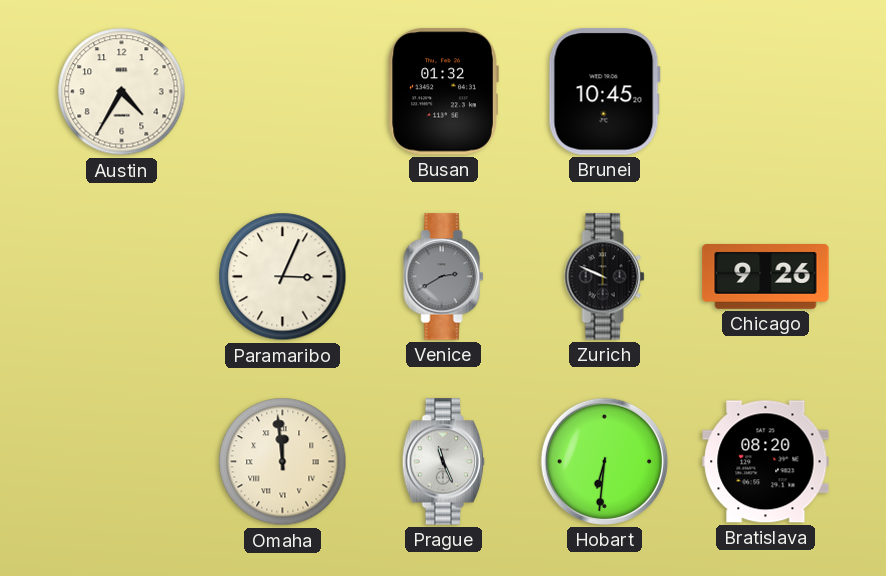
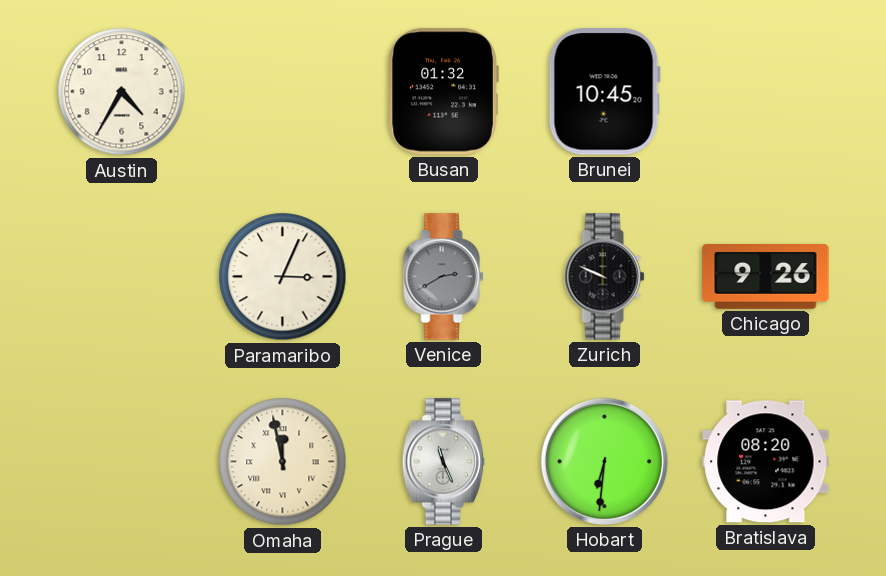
Omaha: 11:59 -> 11:58 (283, 462)
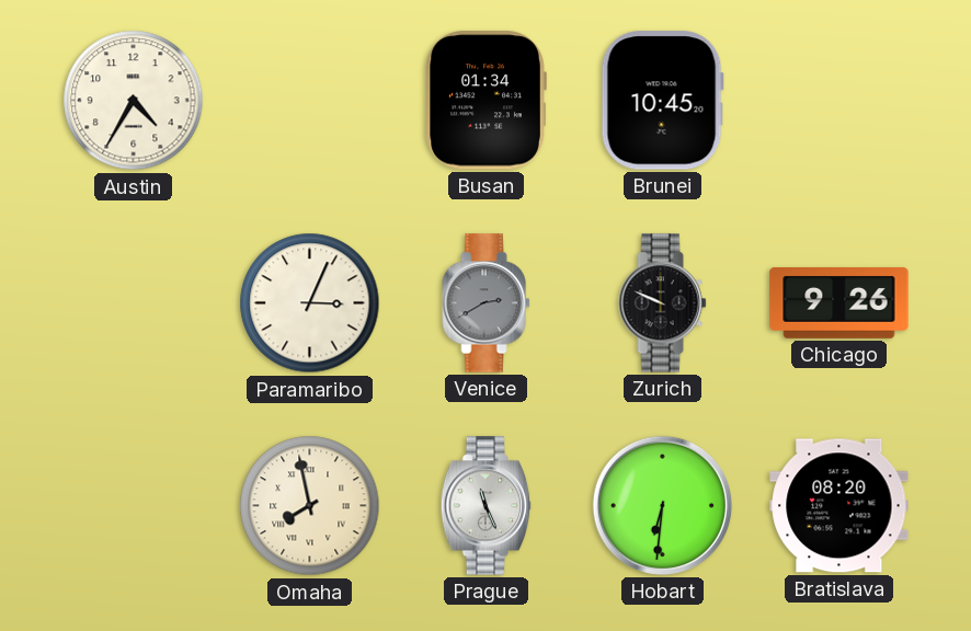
Busan: 01:32 -> 01:34 (485, 101)
Omaha: 11:58 -> 7:58 (310, 506)
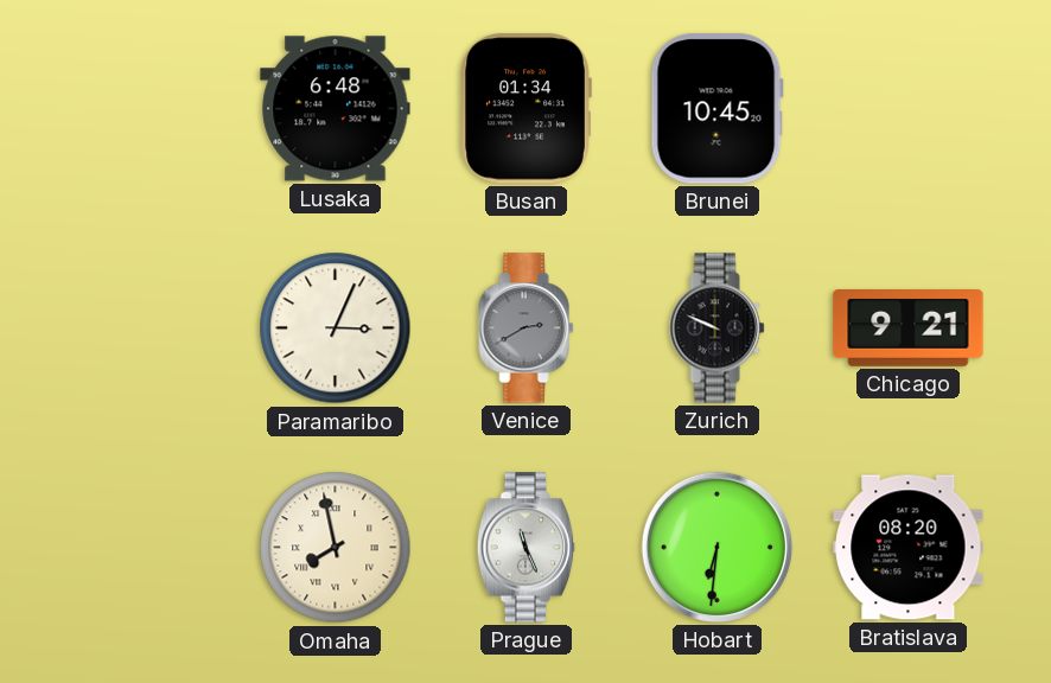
Austin: 4:35 -> none (134, 101)
Lusaka: none -> 6:48 (336, 109)
Chicago: 9:26 -> 9:21 (909, 328)
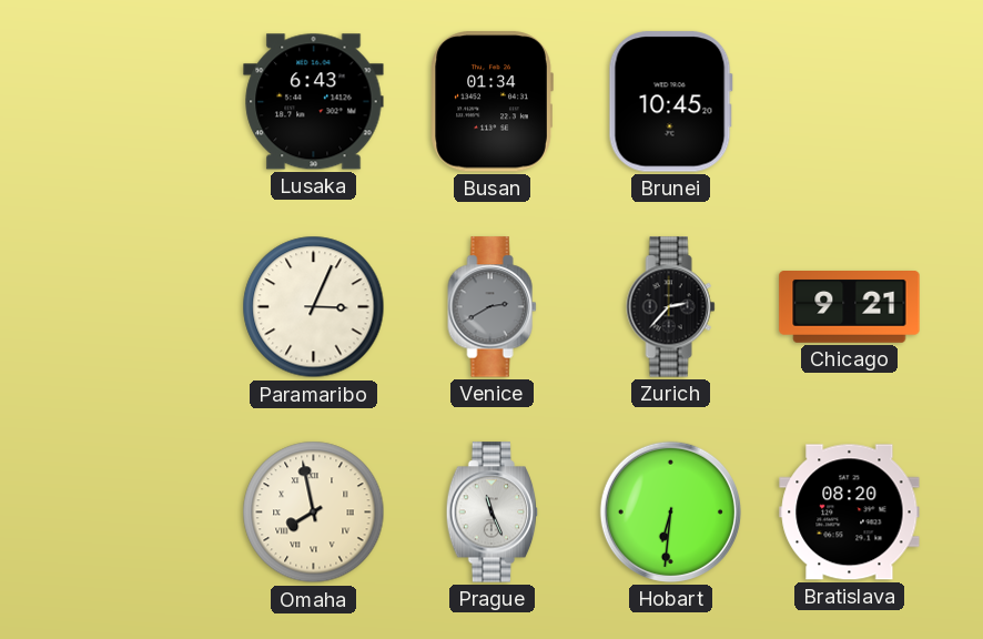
Lusaka: 6:48 -> 6:43 (314, 102)
Zurich: 9:49 -> 2:37 (671, 307)
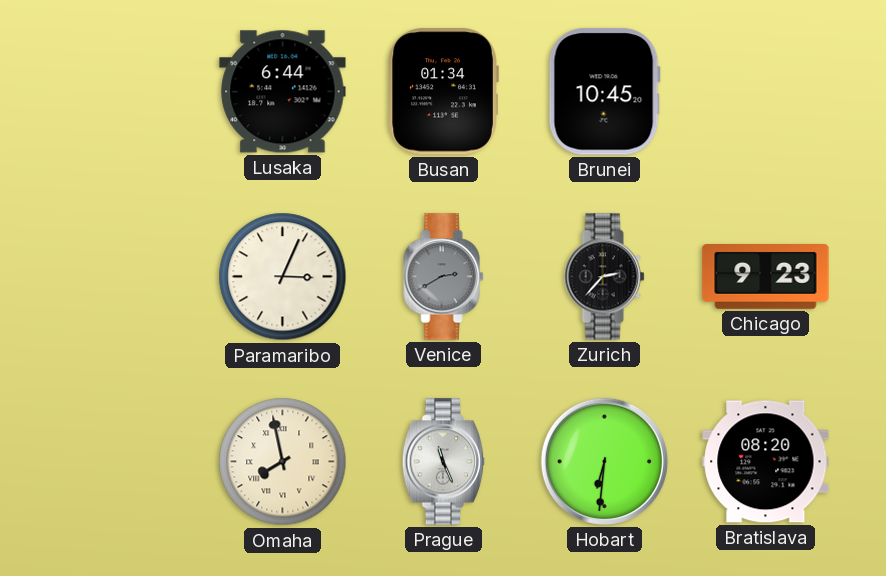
Lusaka: 6:43 -> 6:44 (283, 92)
Chicago: 9:21 -> 9:23 (766, 277)
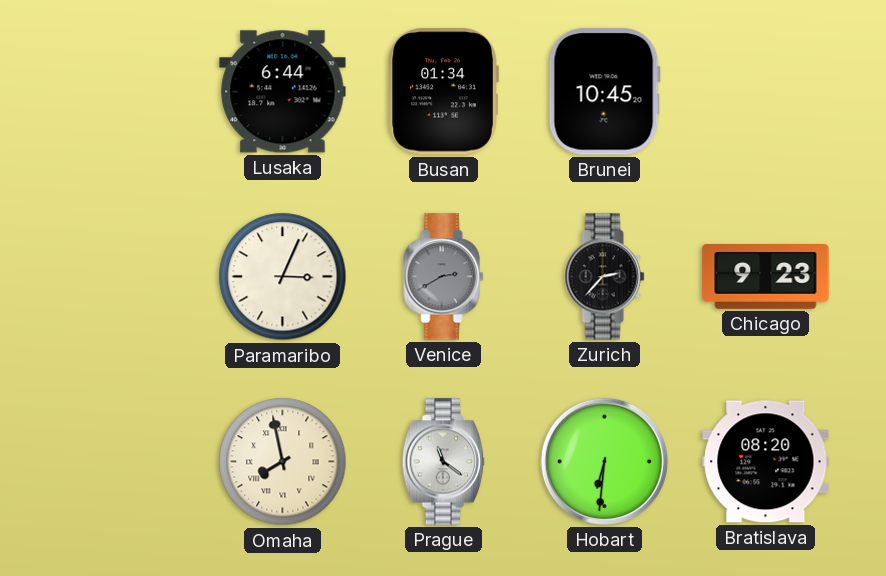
Prague: 11:26 -> 11:21 (444, 462)
